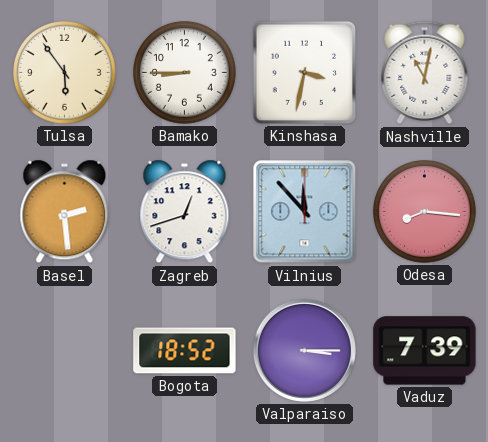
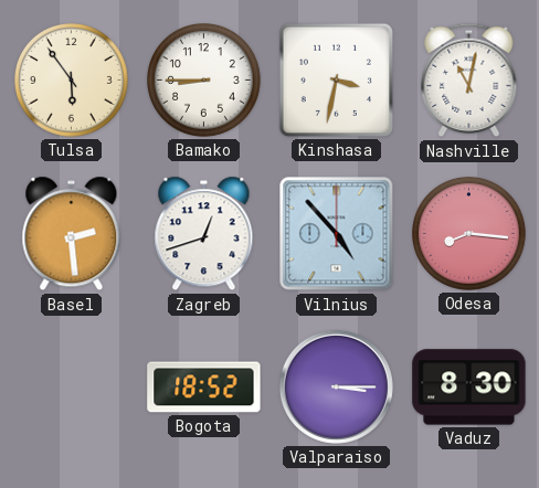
Vilnius: 11:53 -> 4:53 (337, 234)
Vaduz: 7:39 -> 8:30 (469, 388)
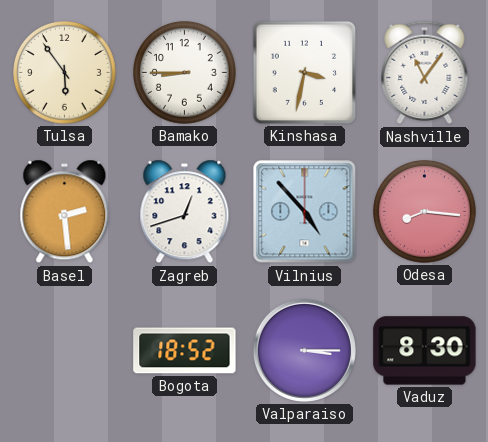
Nashville: 11:02 -> 11:06 (425, 73)
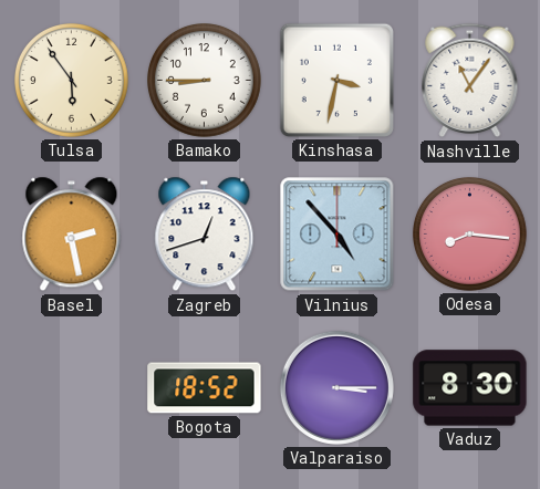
Basel: 2:29 -> 2:28 (72, 235)
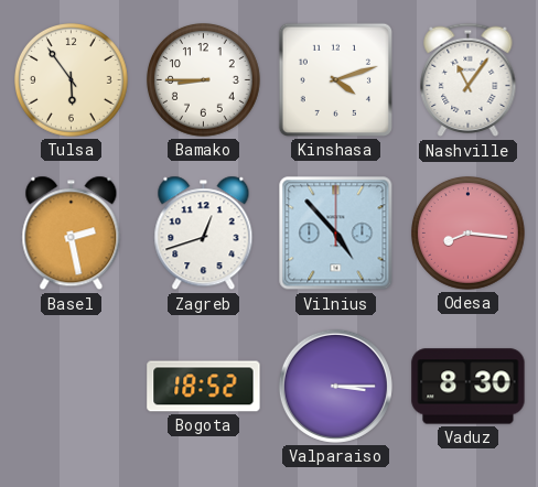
Kinshasa: 3:32 -> 4:12 (335, 79)
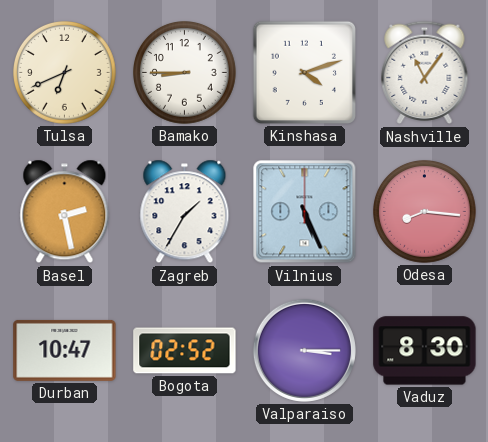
Tulsa: 5:54 -> 6:41 (65, 73)
Zagreb: 12:42 -> 1:35 (185, 212)
Vilnius: 4:53 -> 5:26 (305, 212)
Durban: none -> 10:47 (65, 350)
Bogota: 18:52 -> 02:52 (185, 351)
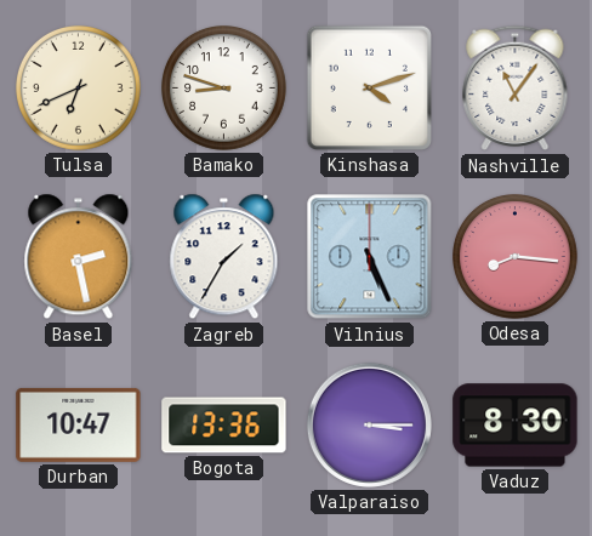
Bamako: 8:45 -> 8:48 (224, 89)
Bogota: 02:52 -> 13:36 (224, 426)
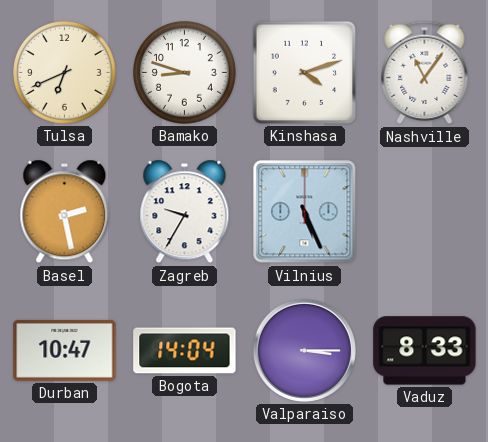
Zagreb: 1:35 -> 9:35 (185, 212)
Odesa: 8:16 -> none (516, 257)
Bogota: 13:36 -> 14:04 (185, 351)
Vaduz: 8:30 -> 8:33 (425, 351)
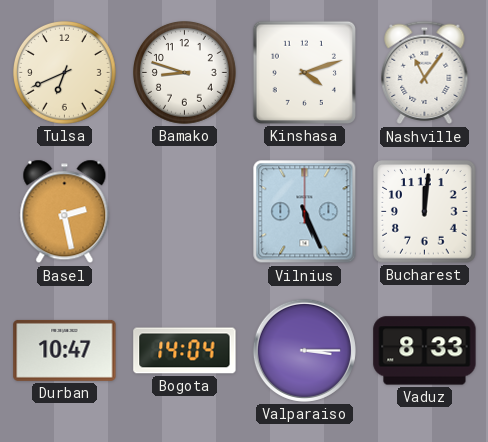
Zagreb: 9:35 -> none (185, 212)
Bucharest: none -> 12:01 (425, 212)
